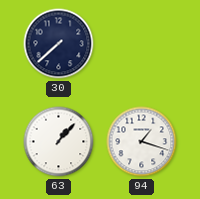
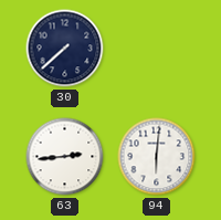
63: 1:07 -> 2:44 (65, 157)
94: 1:18 -> 6:01 (157, 157)
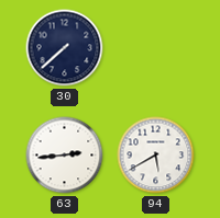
94: 6:01 -> 5:40 (156, 156)
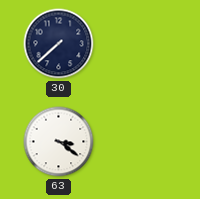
63: 2:44 -> 3:21 (59, 142)
94: 5:40 -> none (156, 156)
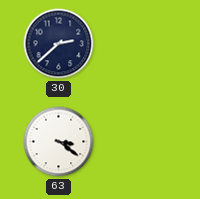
30: 7:38 -> 2:38 (59, 44)
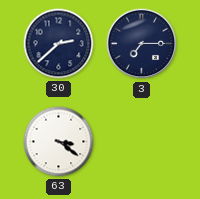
3: none -> 7:15 (142, 44)
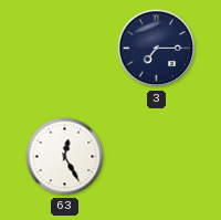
30: 2:38 -> none (59, 44)
63: 3:21 -> 12:25 (65, 157)
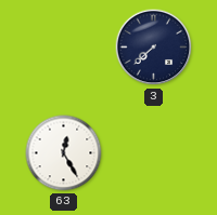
3: 7:15 -> 7:38 (154, 48)
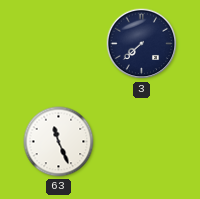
63: 12:25 -> 11:26 (59, 142)
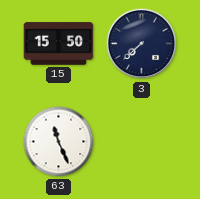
15: none -> 15:50 (59, 44)
